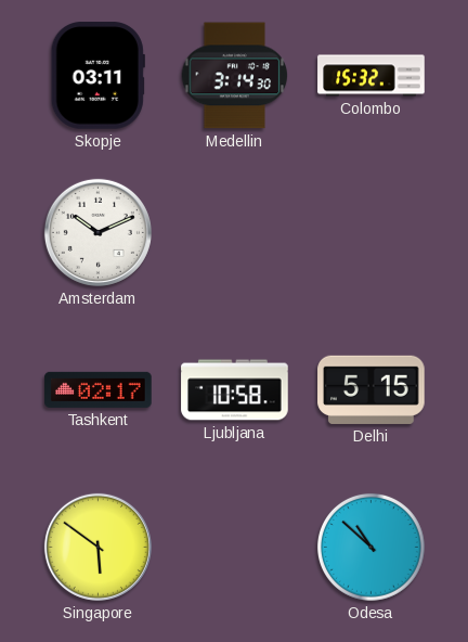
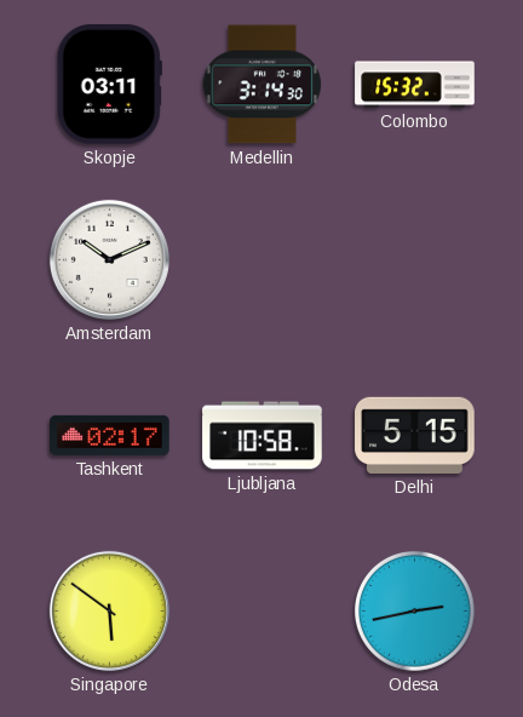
Odesa: 10:52 -> 2:43 (414, 610)
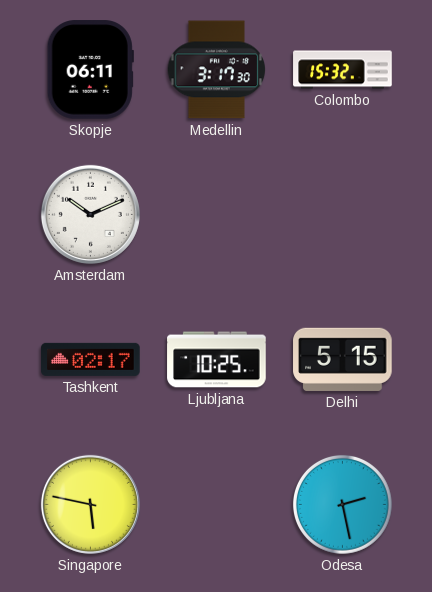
Skopje: 03:11 -> 06:11 (90, 70)
Medellin: 3:14 -> 3:17 (217, 70)
Ljubljana: 10:58 -> 10:25 (217, 360)
Singapore: 5:51 -> 5:47 (90, 504)
Odesa: 2:43 -> 2:28 (342, 504)
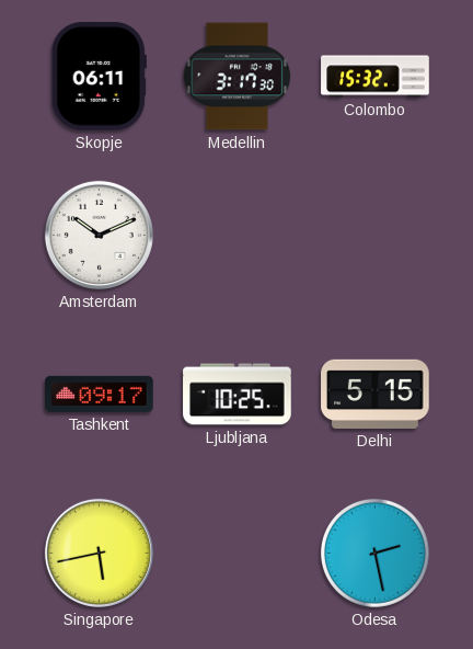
Tashkent: 02:17 -> 09:17 (100, 394)
Singapore: 5:47 -> 5:43 (99, 553)
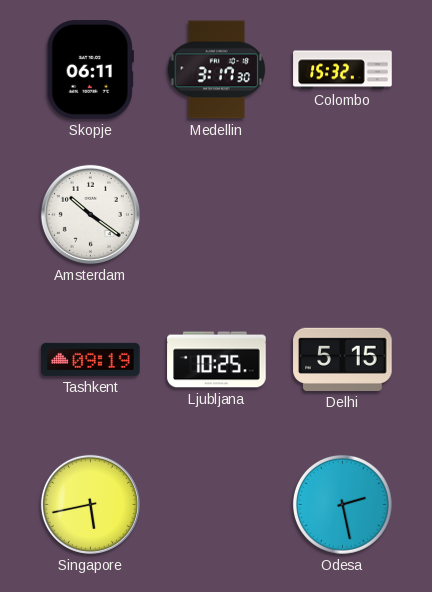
Amsterdam: 10:11 -> 10:21 (90, 214)
Tashkent: 09:17 -> 09:19 (91, 359)
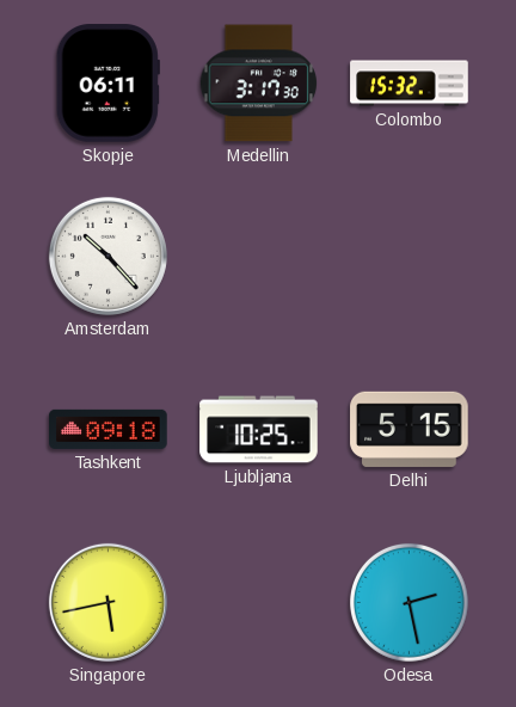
Amsterdam: 10:21 -> 10:23 (107, 256)
Tashkent: 09:19 -> 09:18 (109, 429)
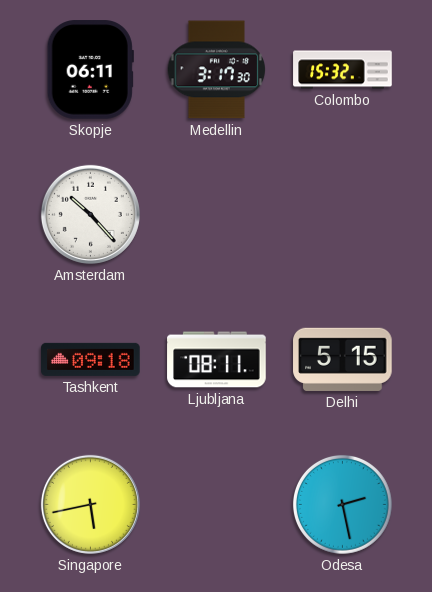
Ljubljana: 10:25 -> 08:11 (217, 360)
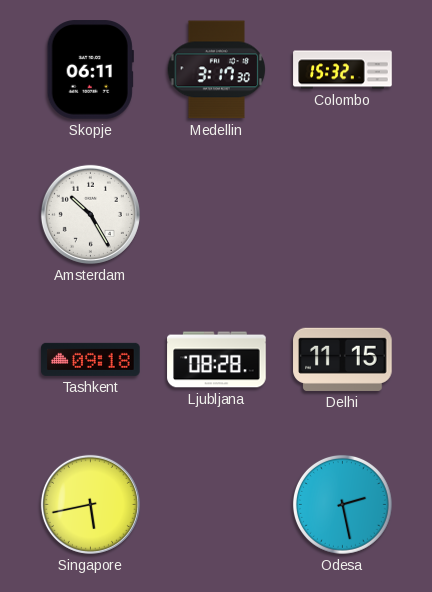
Amsterdam: 10:23 -> 10:25 (90, 214)
Ljubljana: 08:11 -> 08:28 (217, 360)
Delhi: 5:15 -> 11:15 (343, 359)
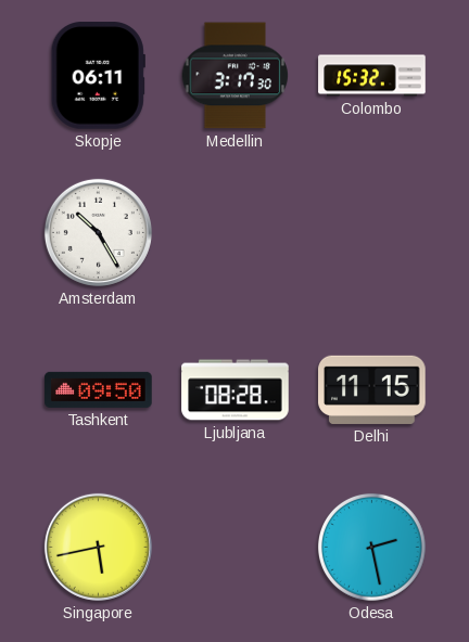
Tashkent: 09:18 -> 09:50 (99, 389)
